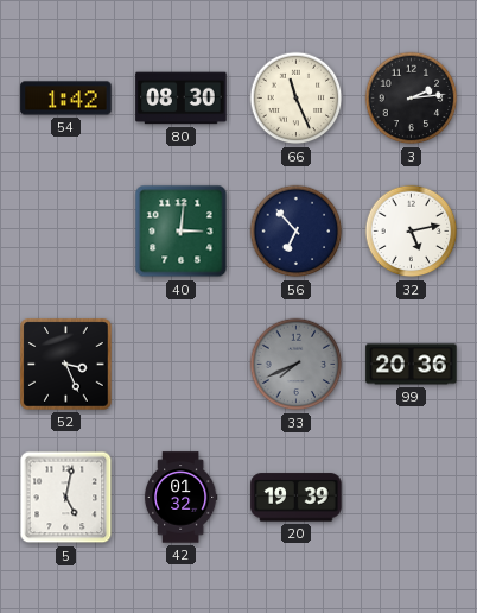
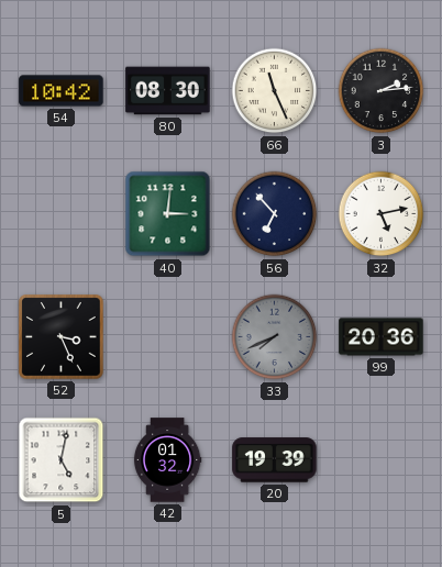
54: 1:42 -> 10:42 (62, 91)
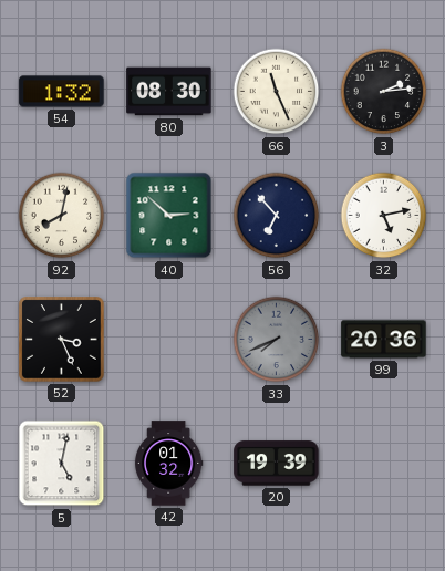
54: 10:42 -> 1:32 (62, 92)
92: none -> 8:02 (62, 216)
40: 3:01 -> 2:52 (169, 216)
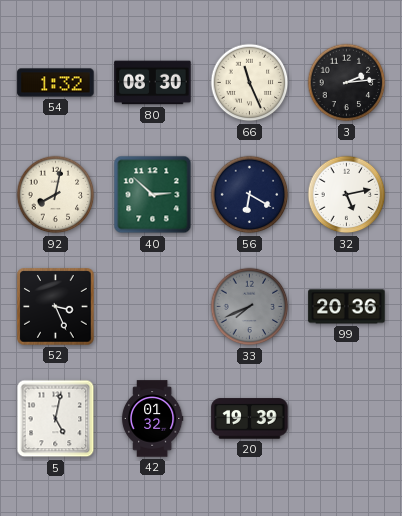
56: 6:53 -> 6:20 (250, 195)
